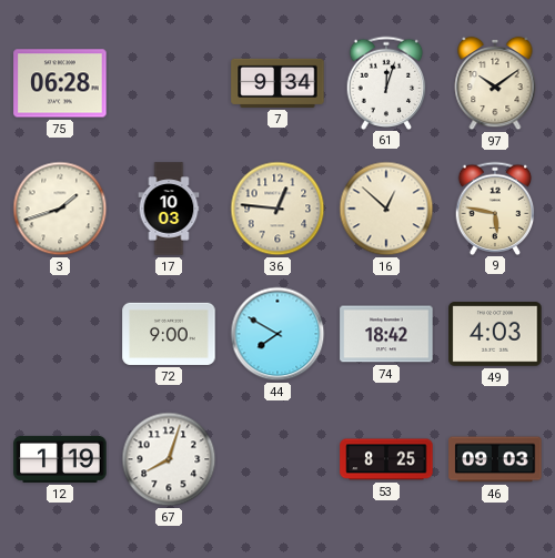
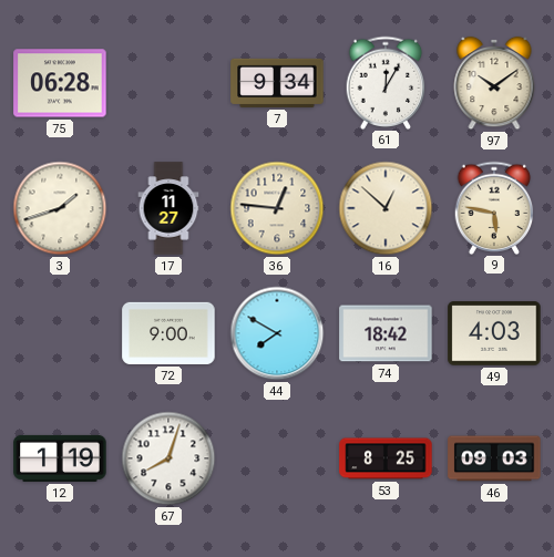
61: 12:03 -> 12:05 (386, 82)
17: 10:03 -> 11:27 (168, 208)
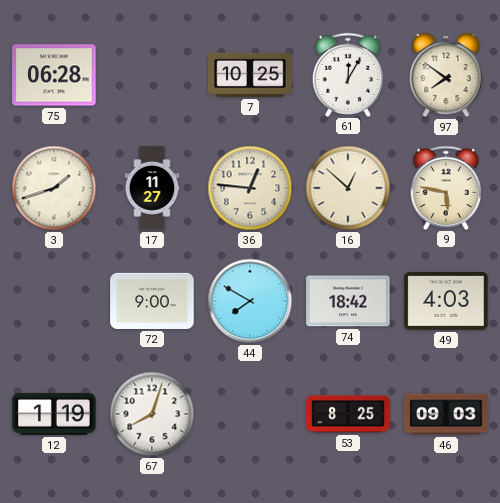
7: 9:34 -> 10:25 (250, 75)
97: 10:09 -> 7:51 (446, 75)
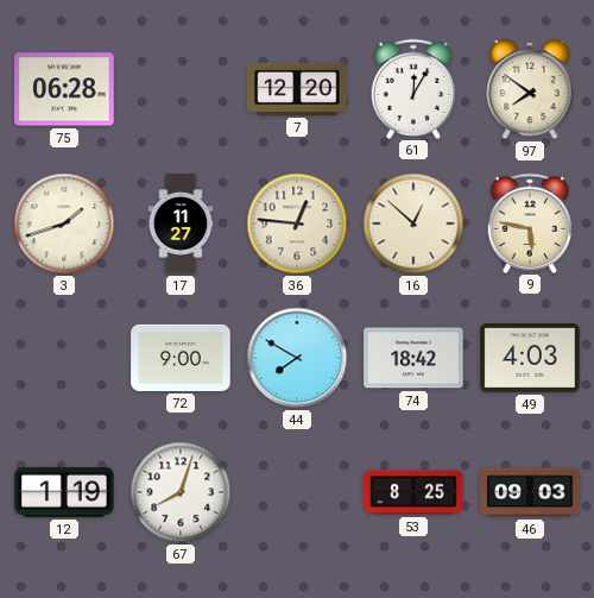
7: 10:25 -> 12:20 (297, 89)
